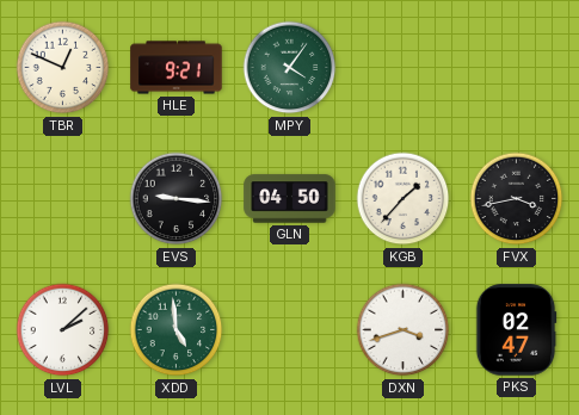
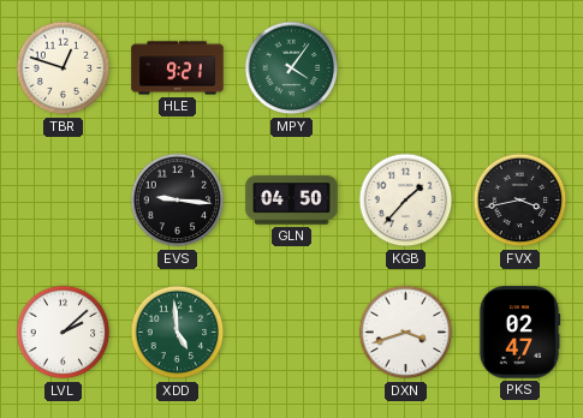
TBR: 12:49 -> 12:48 (64, 68)
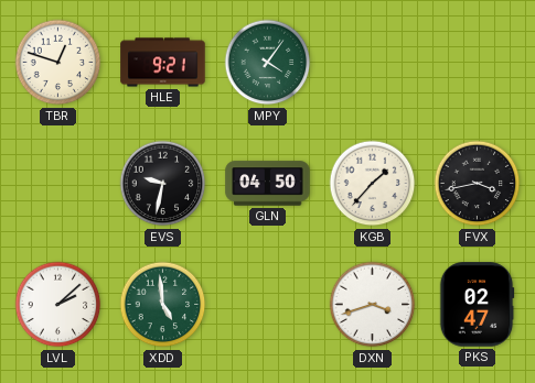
EVS: 9:16 -> 9:32 (163, 184)
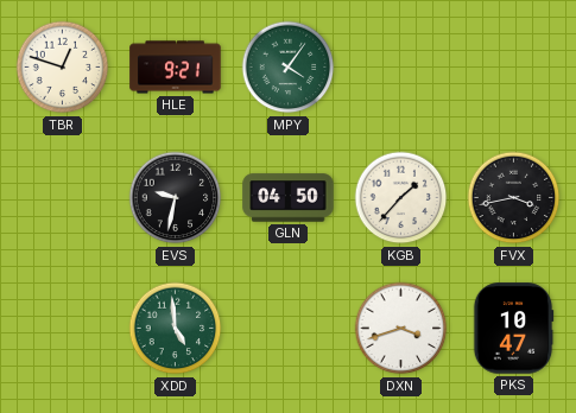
LVL: 2:08 -> none (58, 305)
PKS: 02:47 -> 10:47 (513, 329)
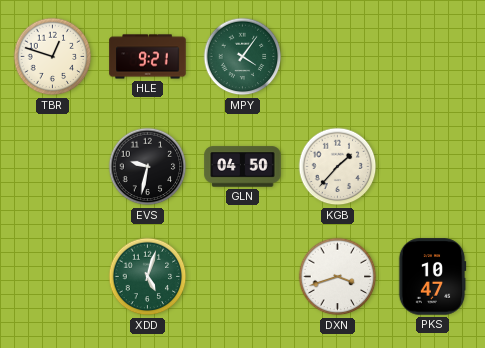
FVX: 3:43 -> none (514, 198)
XDD: 4:59 -> 5:03 (148, 277)
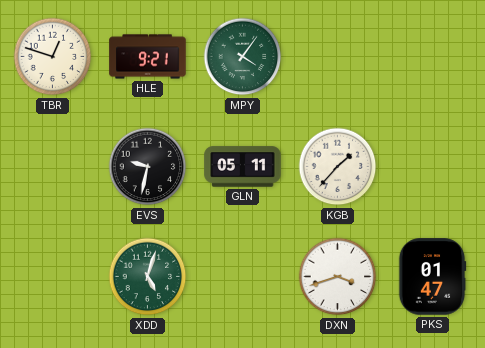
GLN: 04:50 -> 05:11 (243, 167)
PKS: 10:47 -> 01:47 (432, 277)
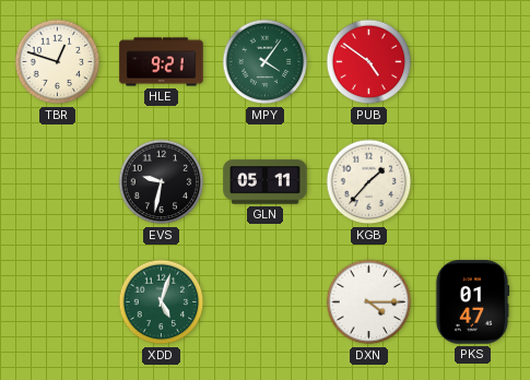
PUB: none -> 4:51 (369, 62)
DXN: 3:42 -> 4:15 (369, 302)
